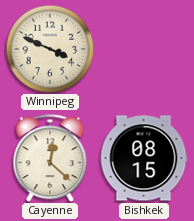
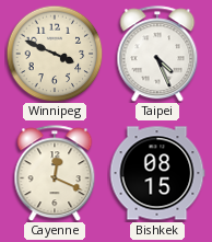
Taipei: none -> 4:26 (157, 54)
Cayenne: 12:22 -> 12:19 (55, 173)
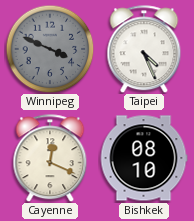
Winnipeg dial: cream -> grey (50, 49)
Bishkek: 08:15 -> 08:10 (144, 158)
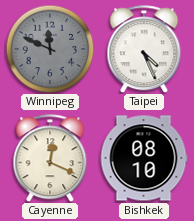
Winnipeg: 3:49 -> 11:49 (50, 49)
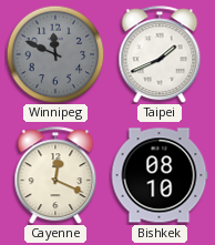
Taipei: 4:26 -> 1:41 (160, 54)
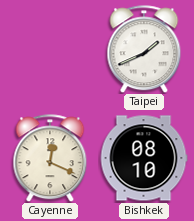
Winnipeg: 11:49 -> none (55, 54)
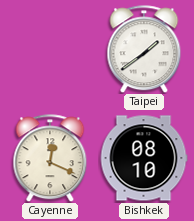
Taipei: 1:41 -> 1:39 (144, 49)
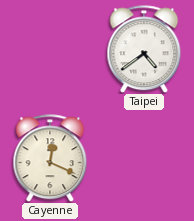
Taipei: 1:39 -> 4:39 (144, 49)
Bishkek: 08:10 -> none (144, 158)
